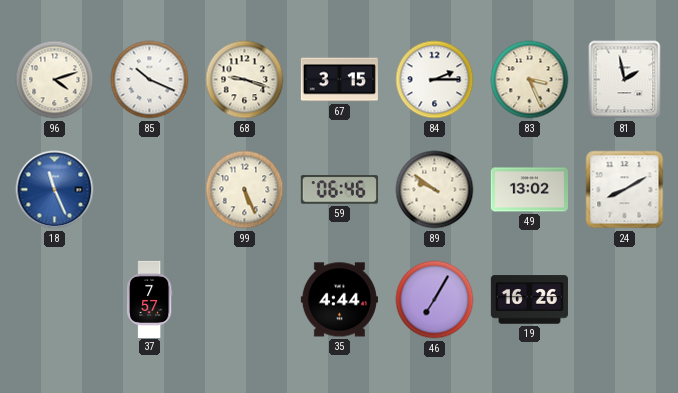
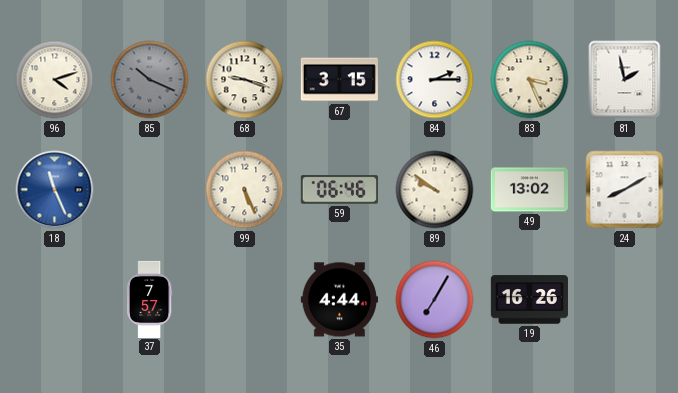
85 dial: white -> grey (150, 80)
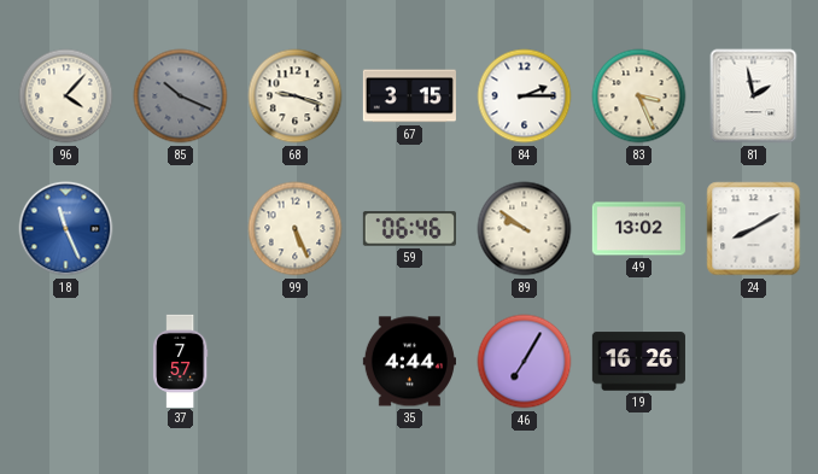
96: 4:12 -> 4:07 (66, 96)
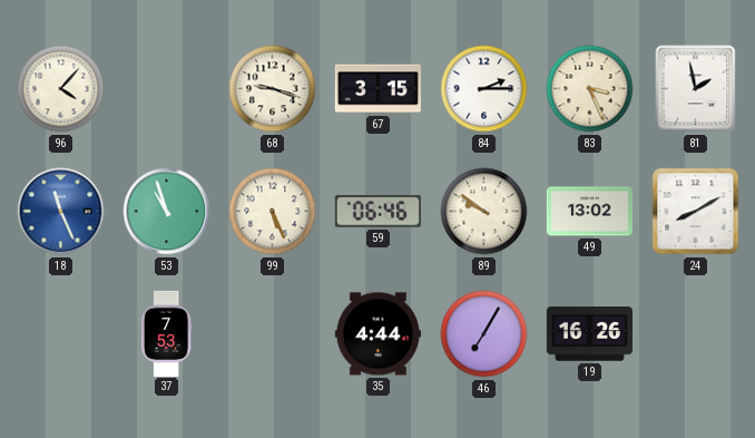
85: 10:19 -> none (181, 96)
53: none -> 10:57 (167, 212)
37: 7:57 -> 7:53 (166, 333)
